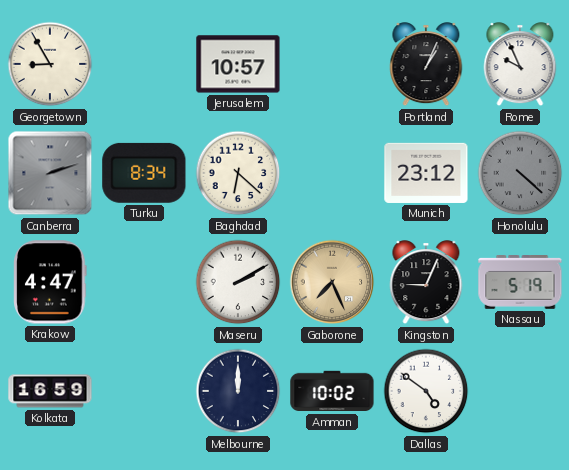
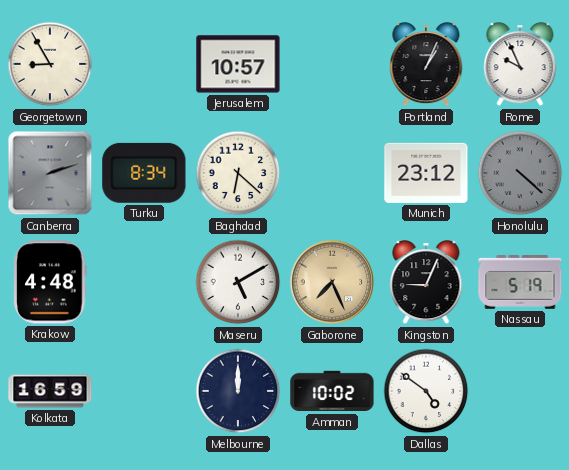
Krakow: 4:47 -> 4:48 (50, 282)
Maseru: 2:10 -> 5:10 (238, 282)
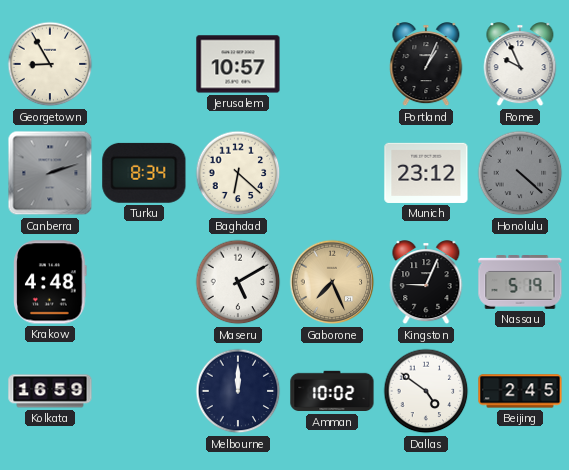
Beijing: none -> 2:45 (520, 391)
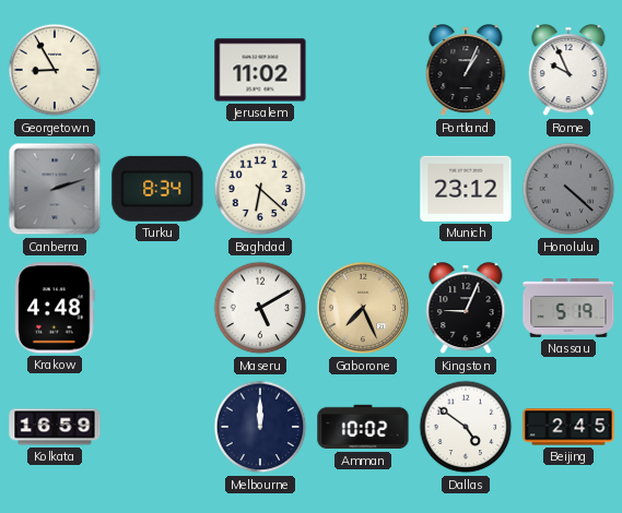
Jerusalem: 10:57 -> 11:02 (260, 70)
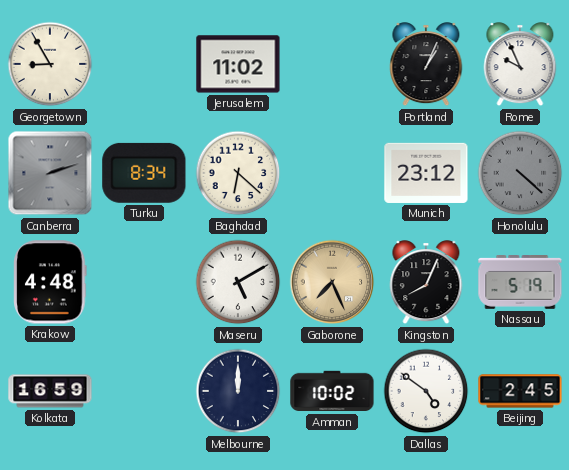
Kingston: 9:04 -> 8:04 (426, 283)
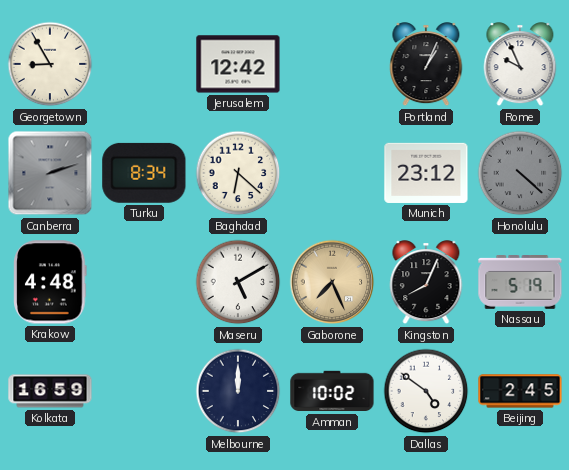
Jerusalem: 11:02 -> 12:42 (238, 64)
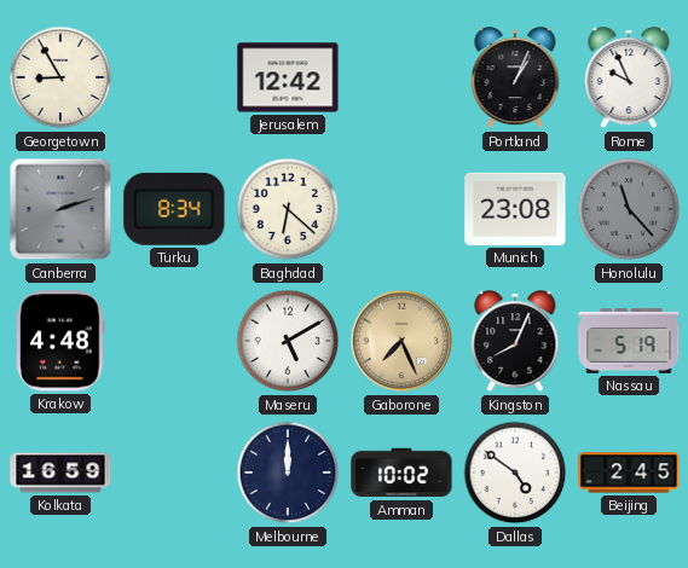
Munich: 23:12 -> 23:08 (515, 209)
Honolulu: 4:22 -> 11:23 (629, 209)
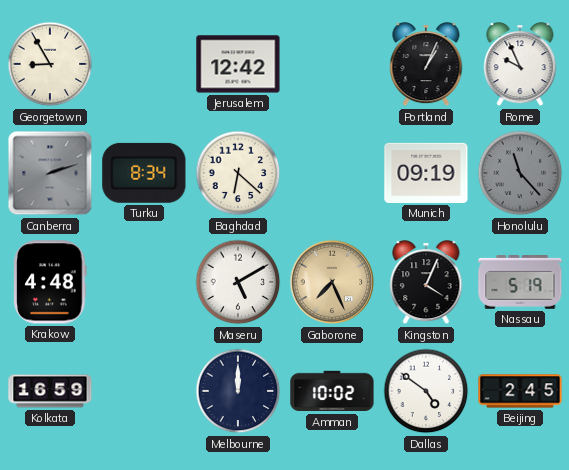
Munich: 23:08 -> 09:19 (426, 173)
Kingston: 8:04 -> 4:04 (426, 283)
